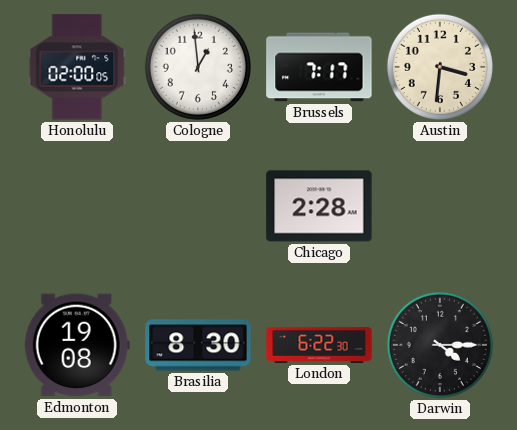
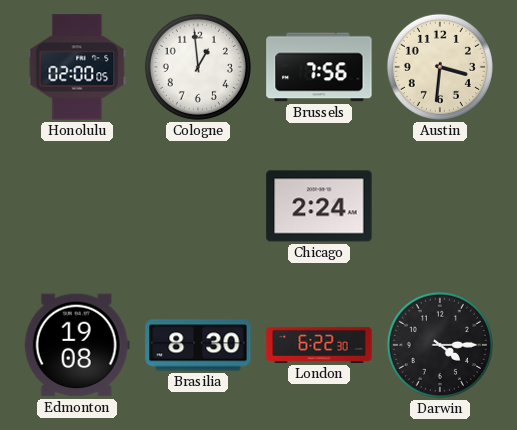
Brussels: 7:17 -> 7:56 (319, 67)
Chicago: 2:28 -> 2:24 (319, 206)
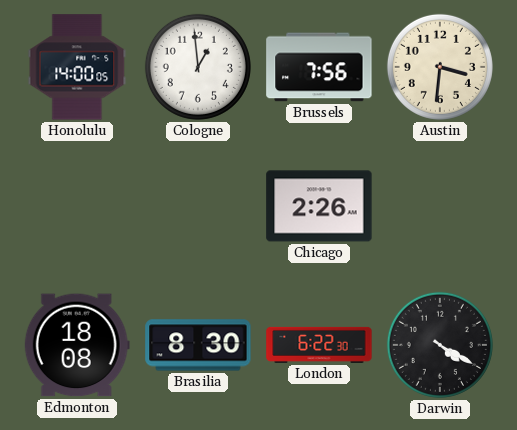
Honolulu: 02:00 -> 14:00 (77, 67)
Chicago: 2:24 -> 2:26 (319, 206)
Edmonton: 19:08 -> 18:08 (77, 345)
Darwin: 4:15 -> 4:20 (440, 345)
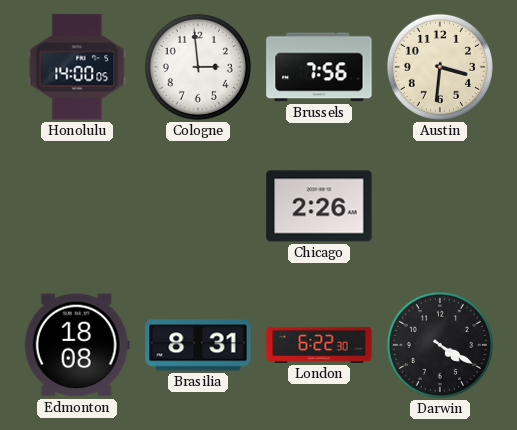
Cologne: 12:59 -> 2:59 (198, 67)
Brasilia: 8:30 -> 8:31 (198, 345)
